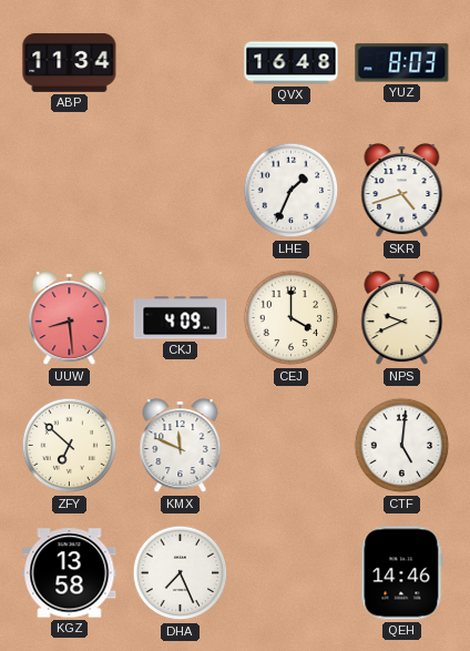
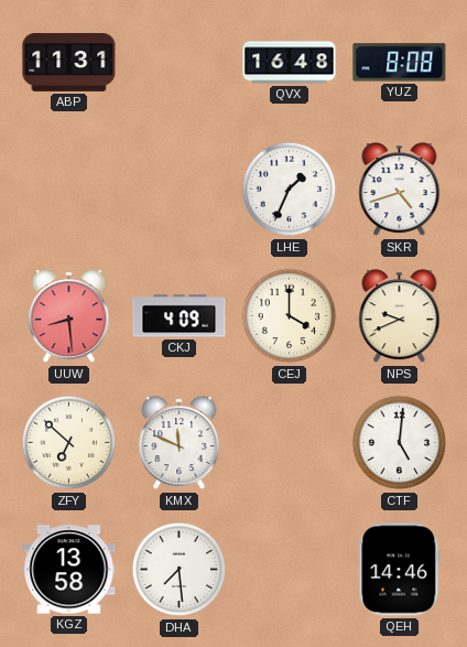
ABP: 11:34 -> 11:31 (69, 62)
YUZ: 8:03 -> 8:08 (400, 63)
DHA: 7:26 -> 7:29 (180, 570)
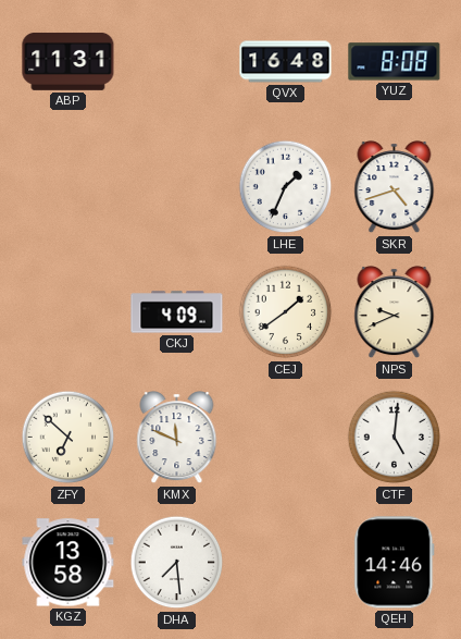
UUW: 8:29 -> none (69, 316)
CEJ: 4:00 -> 1:39 (286, 312)
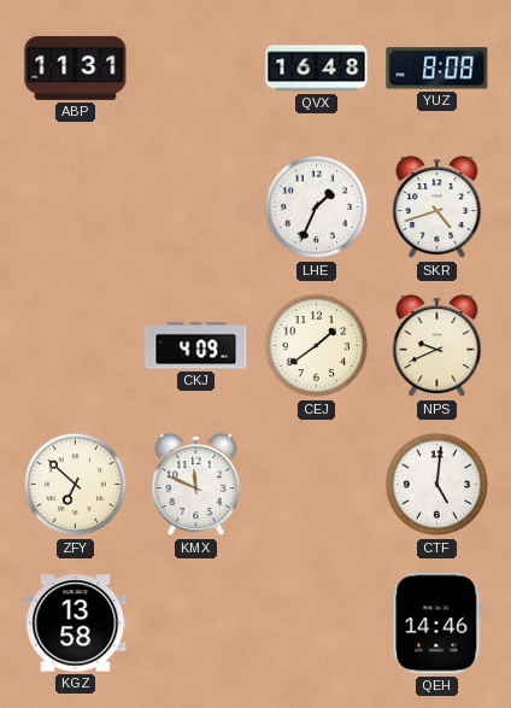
DHA: 7:29 -> none (177, 563)
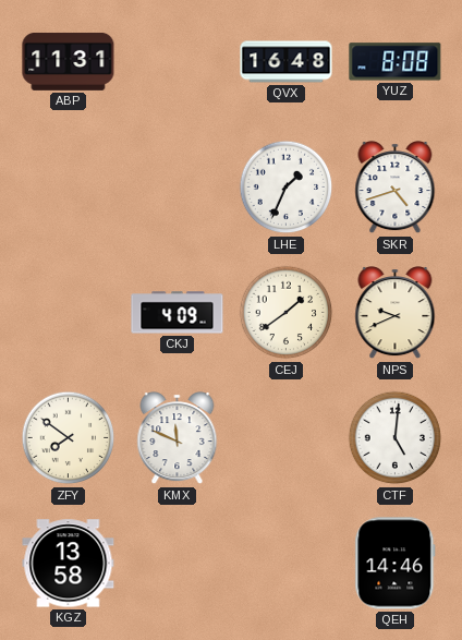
ZFY: 6:52 -> 7:51 (69, 438)
